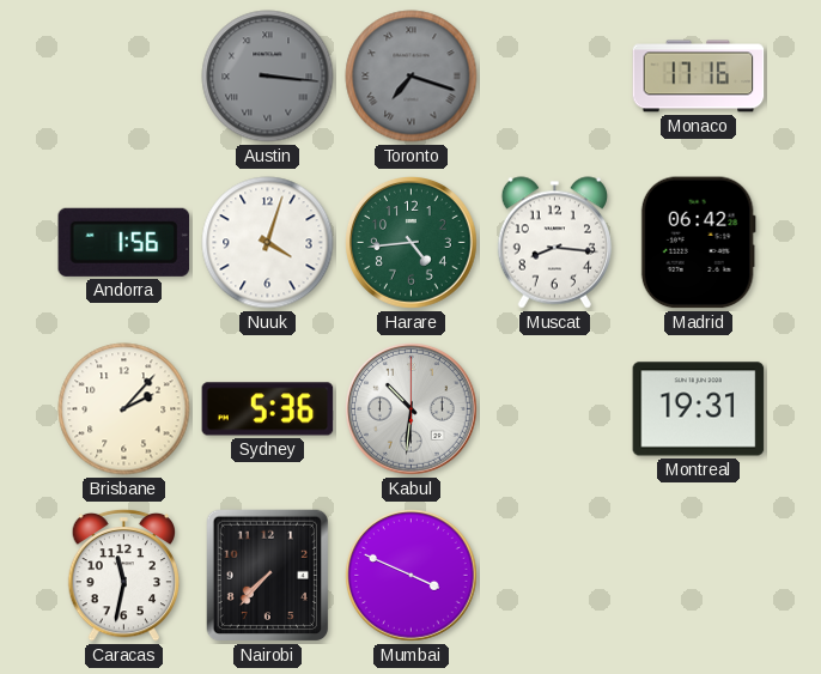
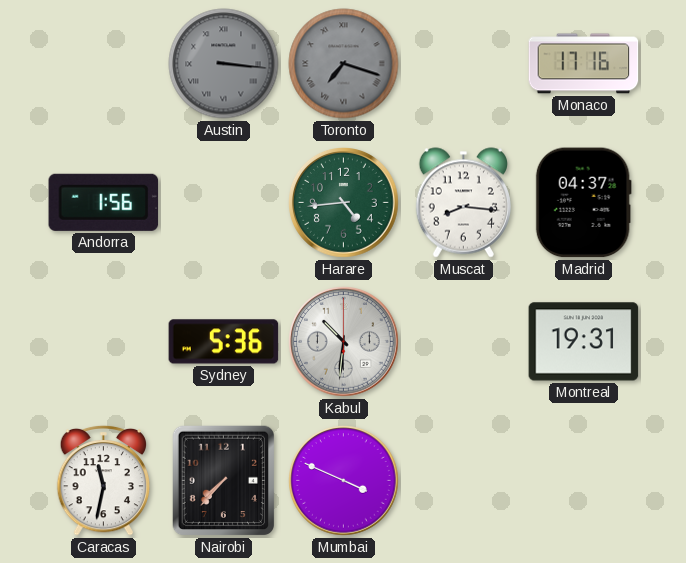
Nuuk: 4:03 -> none (268, 243)
Madrid: 06:42 -> 04:37 (583, 203)
Brisbane: 2:07 -> none (124, 409)
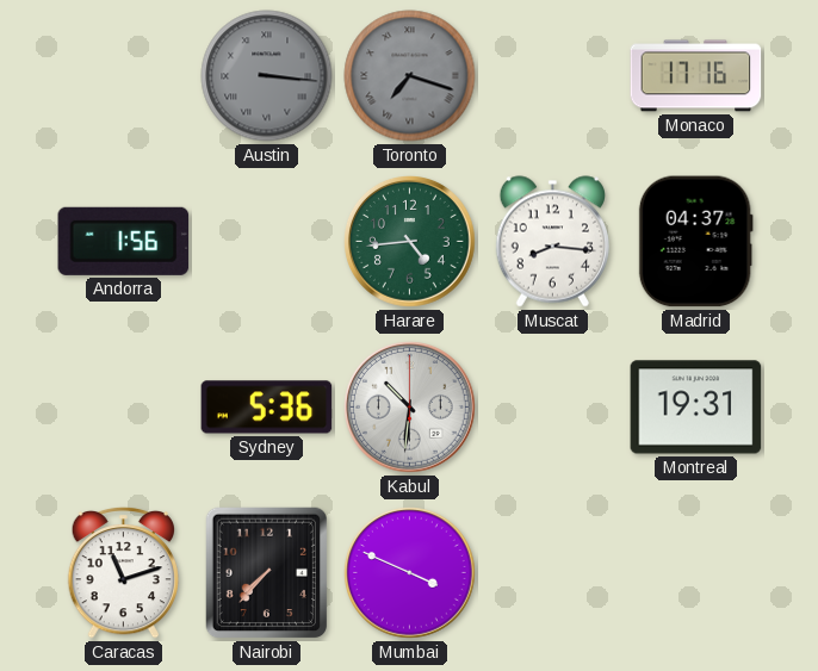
Caracas: 11:32 -> 11:12 (124, 572)
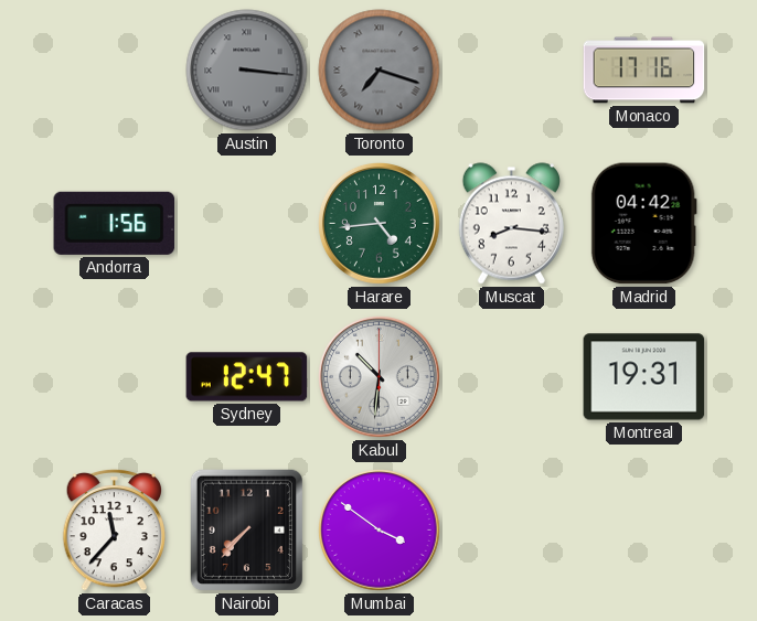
Madrid: 04:37 -> 04:42 (643, 224)
Sydney: 5:36 -> 12:47 (247, 377)
Caracas: 11:12 -> 11:37 (115, 529)
Mumbai: 3:49 -> 3:51 (380, 531)
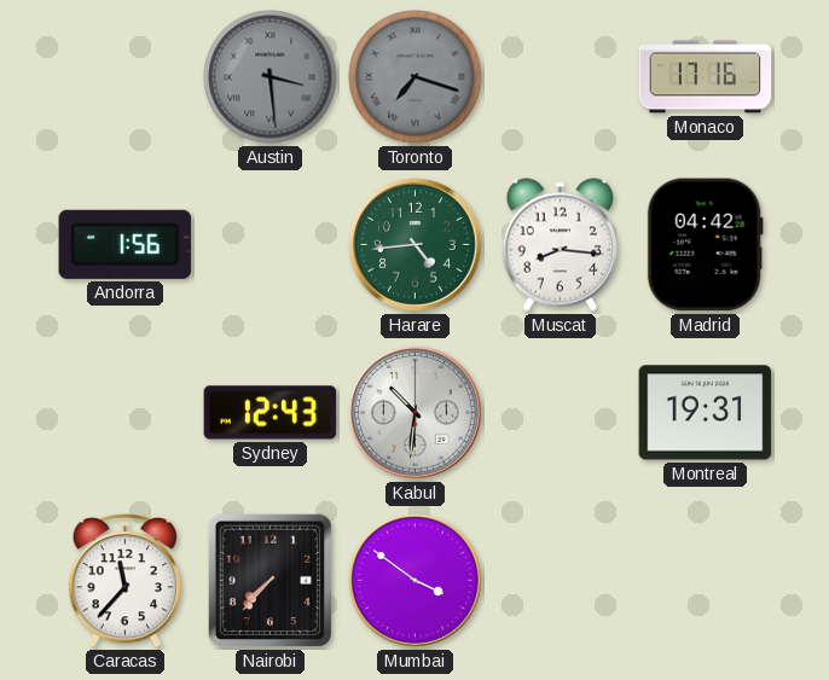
Austin: 3:16 -> 3:29 (271, 77)
Sydney: 12:47 -> 12:43 (271, 413)
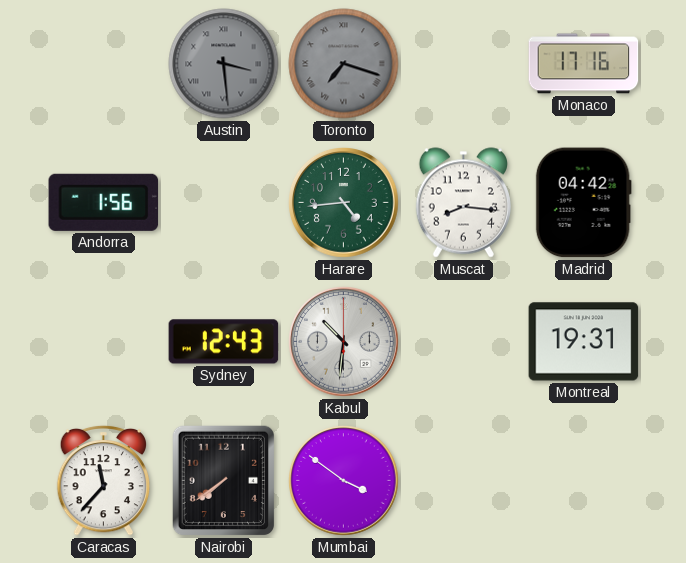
Nairobi: 7:37 -> 7:39 (224, 481)
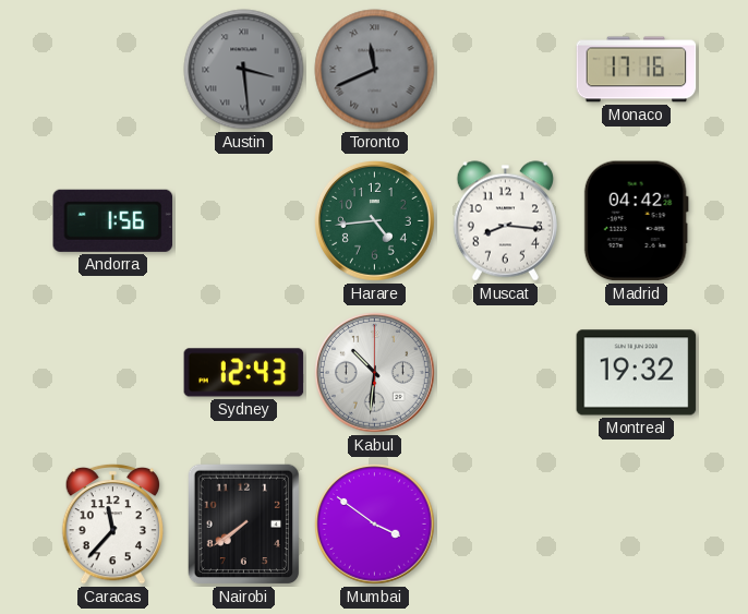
Toronto: 7:18 -> 11:41 (375, 70)
Montreal: 19:31 -> 19:32 (637, 373)
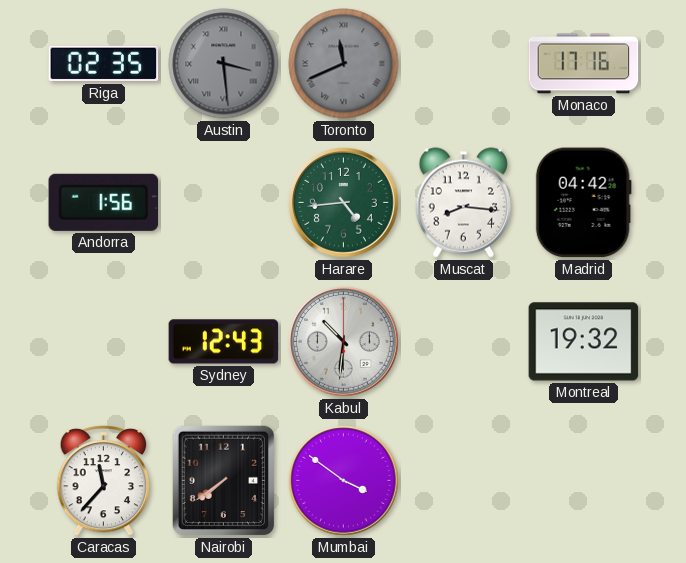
Riga: none -> 02:35 (104, 64)
